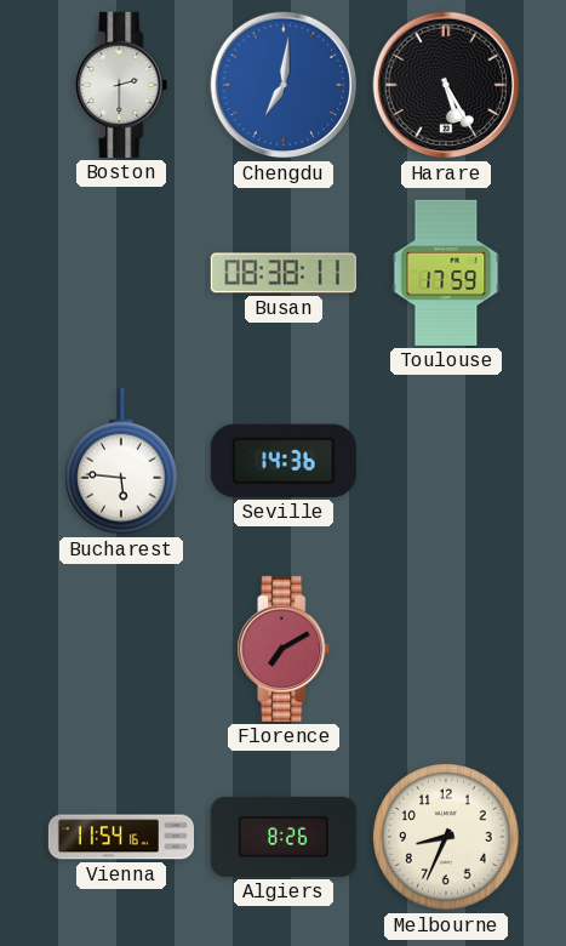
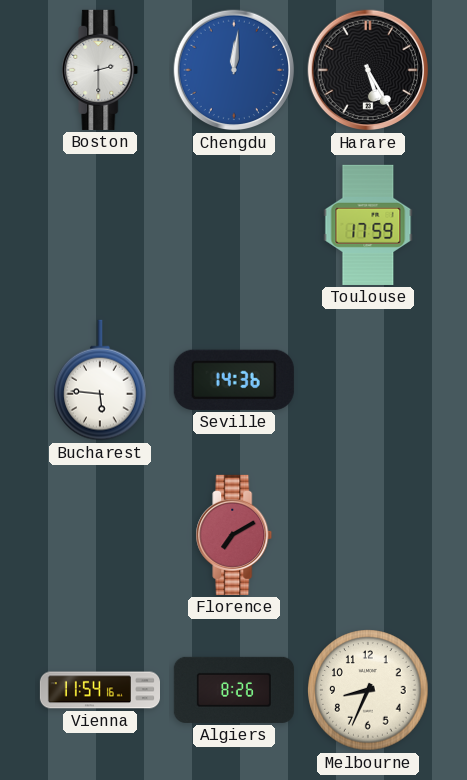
Chengdu: 7:01 -> 12:01 (234, 70)
Busan: 08:38 -> none (284, 273)
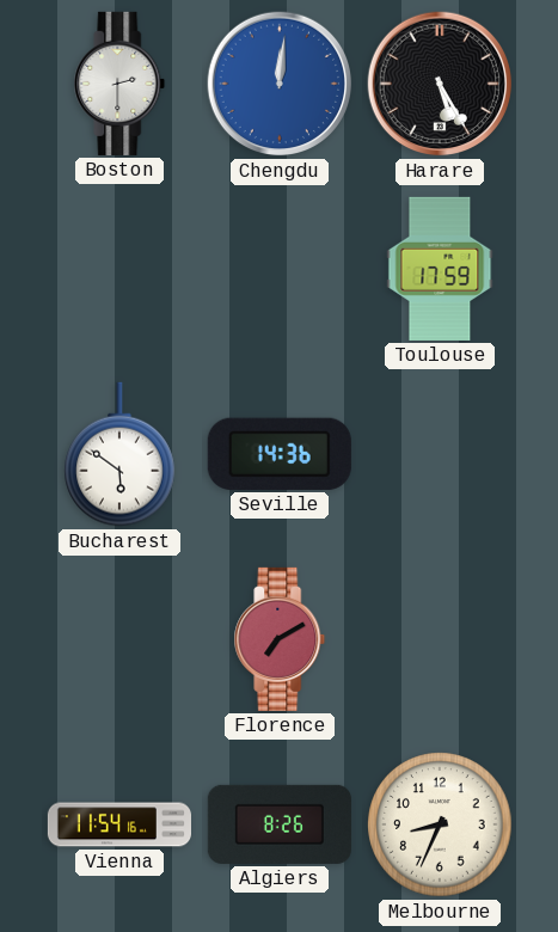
Bucharest: 5:46 -> 5:51 (119, 454)
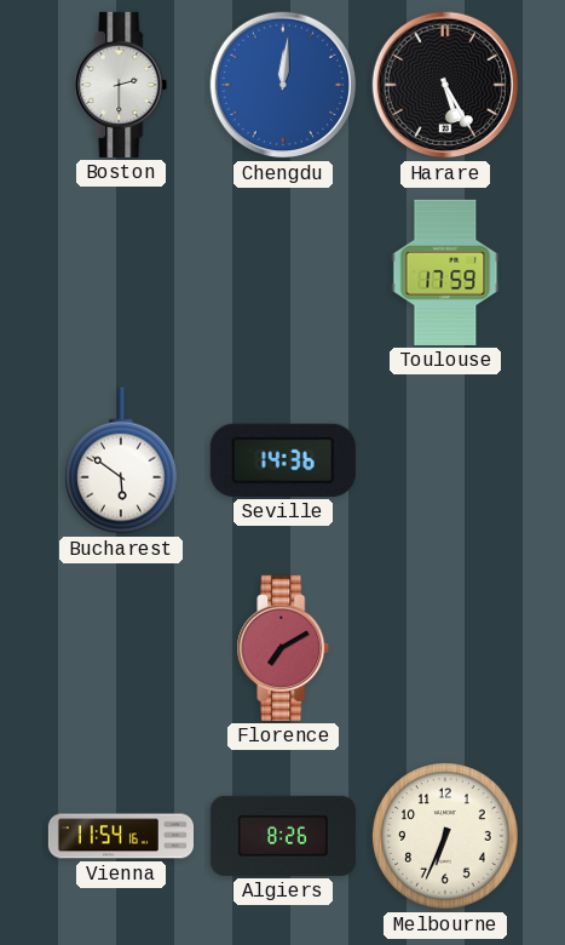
Melbourne: 8:34 -> 6:34 (445, 836)
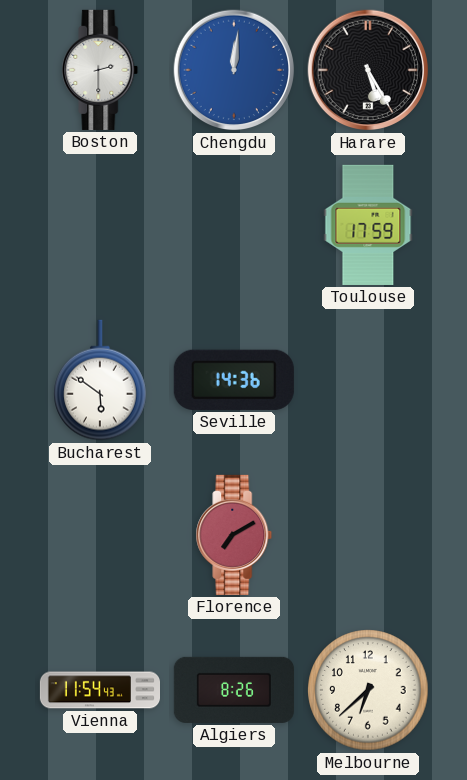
Vienna: 11:54:16 -> 11:54:43 (99, 690)
Melbourne: 6:34 -> 6:38 (368, 690)
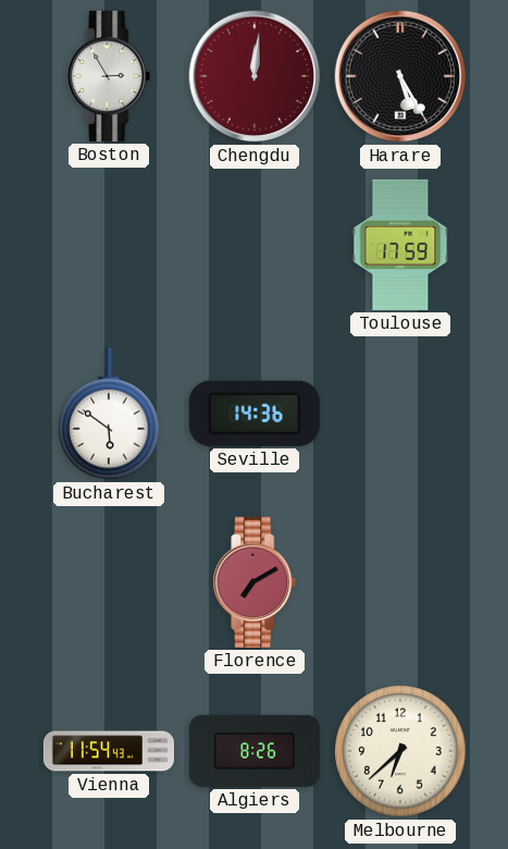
Boston: 2:30 -> 2:55 (109, 76)
Chengdu dial: blue -> burgundy (255, 76)
